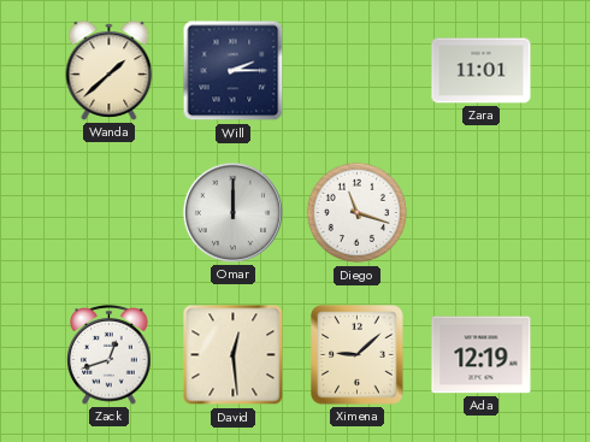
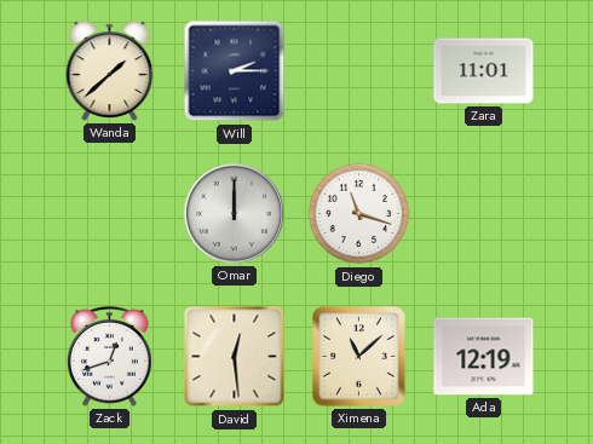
Ximena: 9:08 -> 11:08 (359, 357)
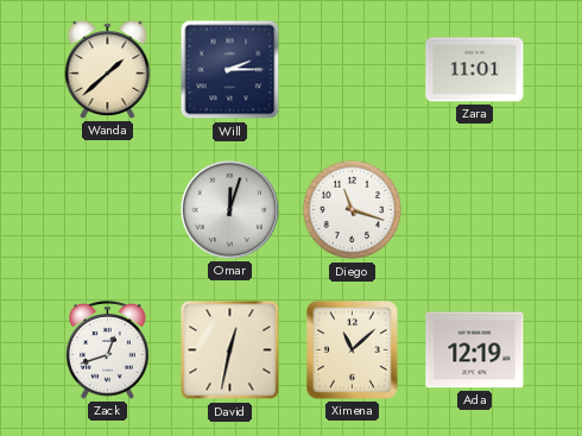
Omar: 12:00 -> 12:03 (229, 209)
David: 12:29 -> 12:32 (230, 350)
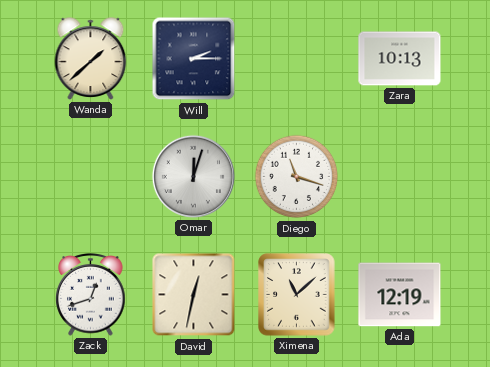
Zara: 11:01 -> 10:13 (400, 59)
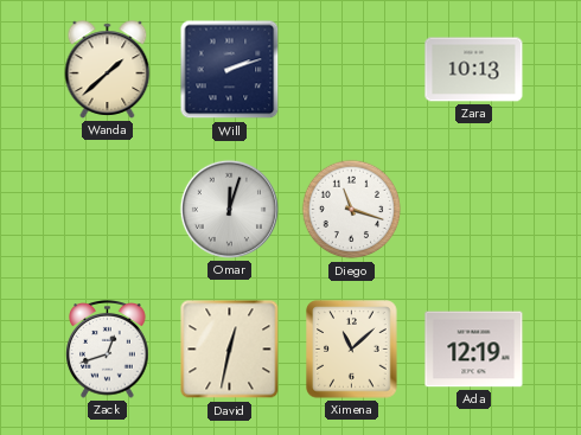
Will: 2:15 -> 2:12 (230, 70)
